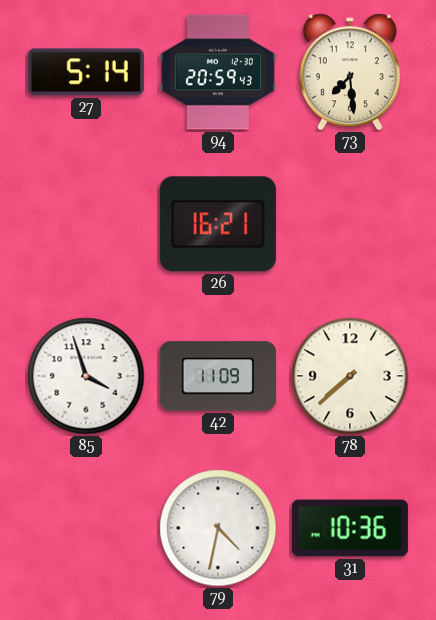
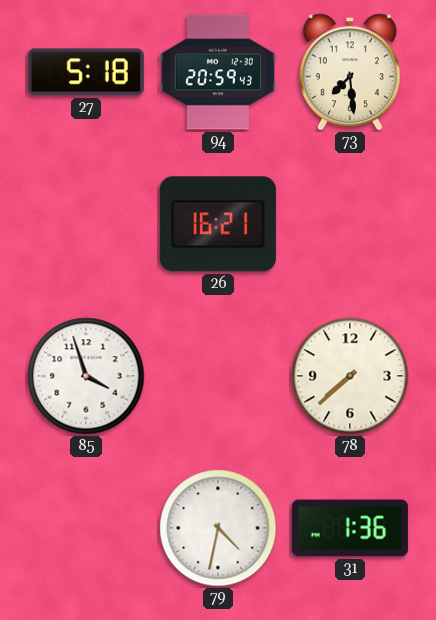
27: 5:14 -> 5:18 (86, 72)
42: 11:09 -> none (218, 376)
31: 10:36 -> 1:36 (350, 528)
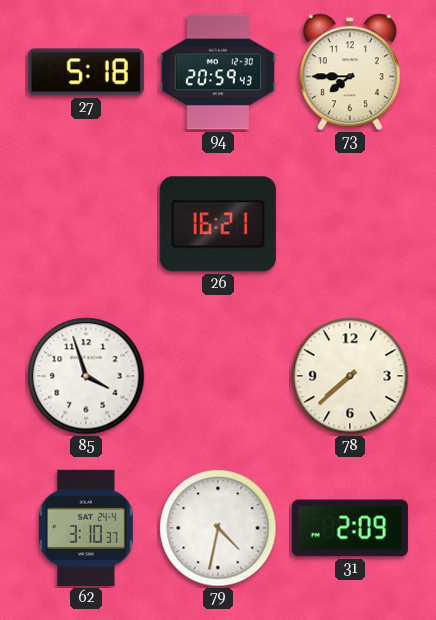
73: 7:29 -> 7:45 (350, 72)
62: none -> 3:10 (86, 528)
31: 1:36 -> 2:09 (350, 528)
